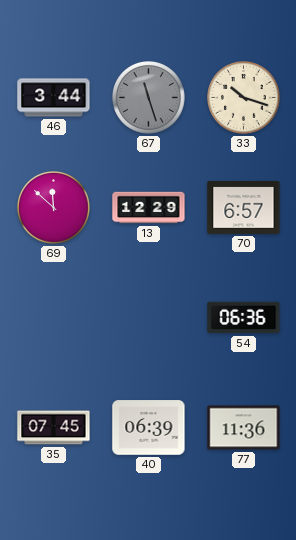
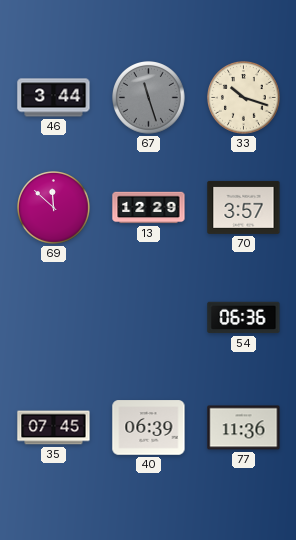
70: 6:57 -> 3:57 (244, 207)
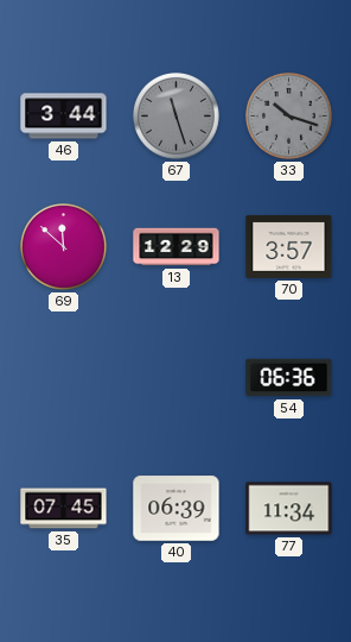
33 dial: cream -> grey (289, 117)
77: 11:36 -> 11:34 (289, 509)
